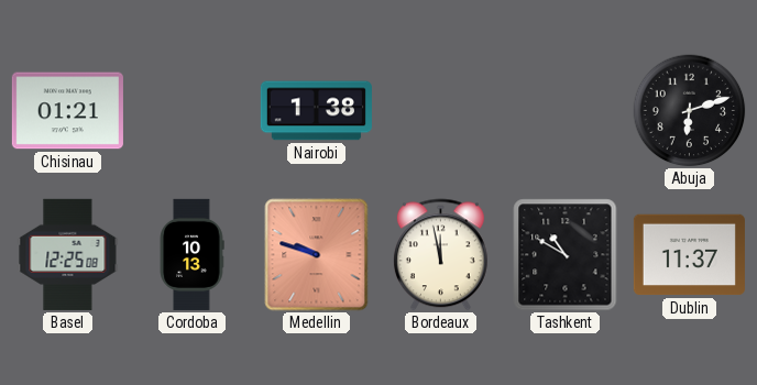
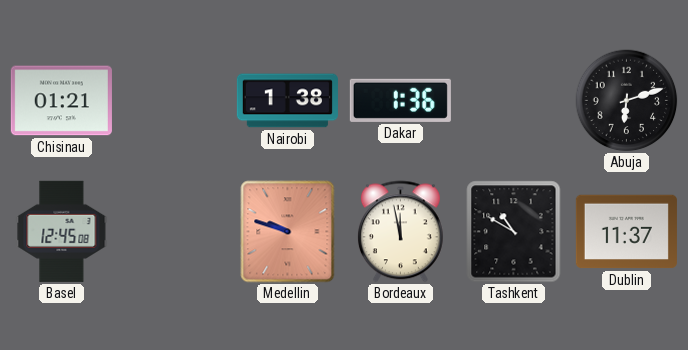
Dakar: none -> 1:36 (400, 100)
Basel: 12:25 -> 12:45 (62, 231)
Cordoba: 10:13 -> none (191, 254)
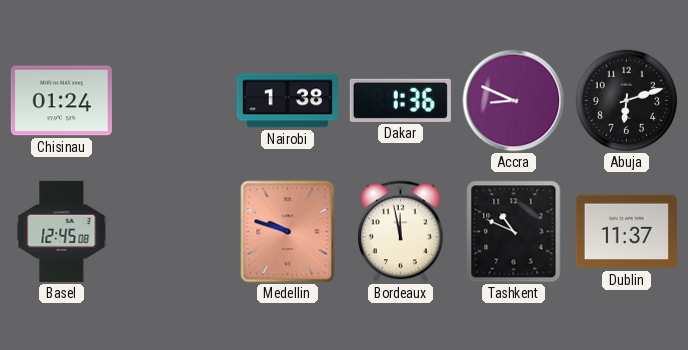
Chisinau: 01:21 -> 01:24 (61, 101)
Accra: none -> 8:49 (514, 101)
Tashkent: 10:50 -> 10:49 (514, 232)
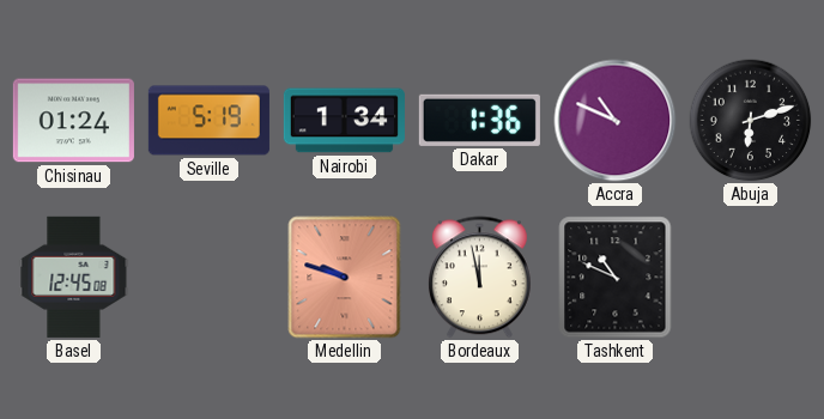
Seville: none -> 5:19 (208, 121)
Nairobi: 1:38 -> 1:34 (344, 121)
Accra: 8:49 -> 10:49 (616, 121)
Dublin: 11:37 -> none (626, 232)
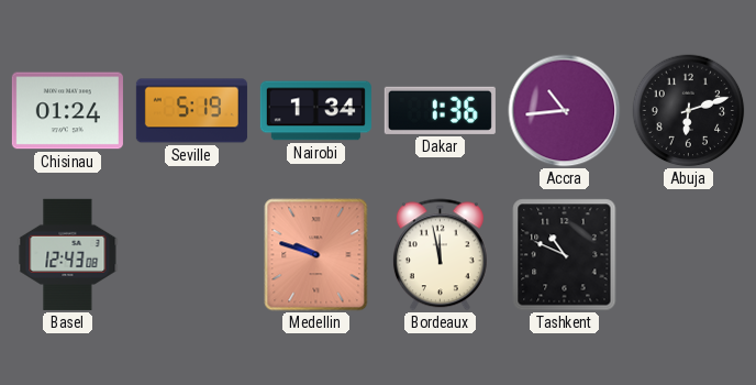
Accra: 10:49 -> 10:44 (565, 111)
Basel: 12:45 -> 12:43 (68, 254)
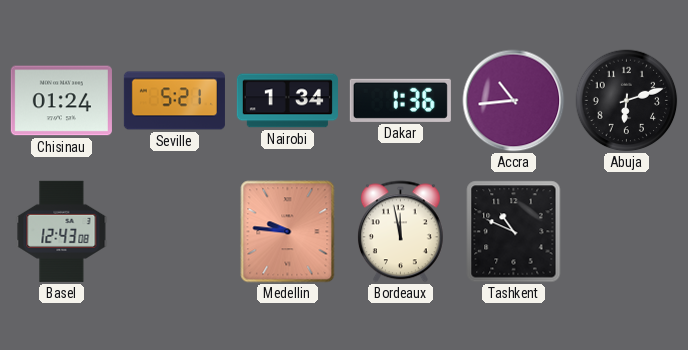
Seville: 5:19 -> 5:21 (174, 101)
Medellin: 9:48 -> 9:46 (288, 232)
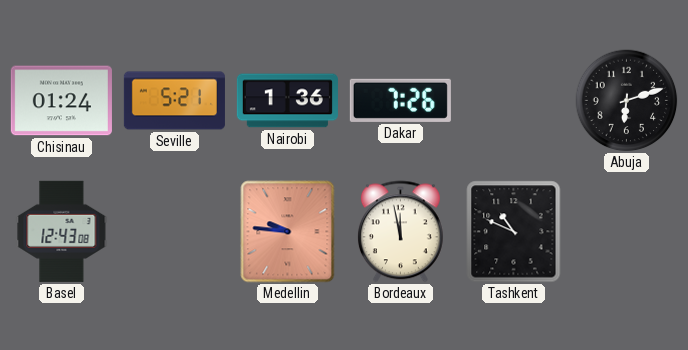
Nairobi: 1:34 -> 1:36 (287, 101)
Dakar: 1:36 -> 7:26 (400, 100)
Accra: 10:44 -> none (514, 101)
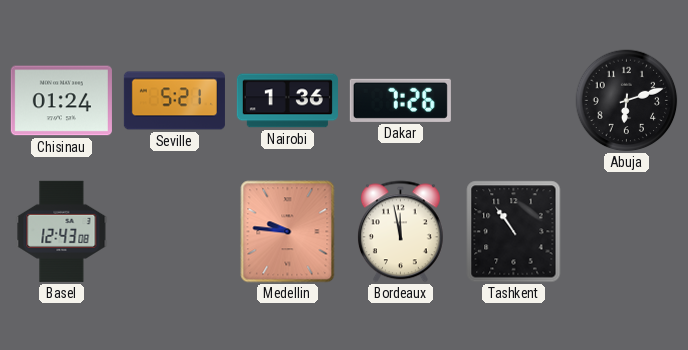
Tashkent: 10:49 -> 10:54 (514, 232)
